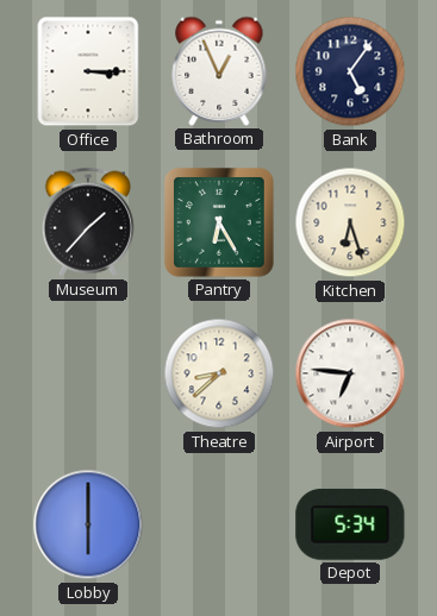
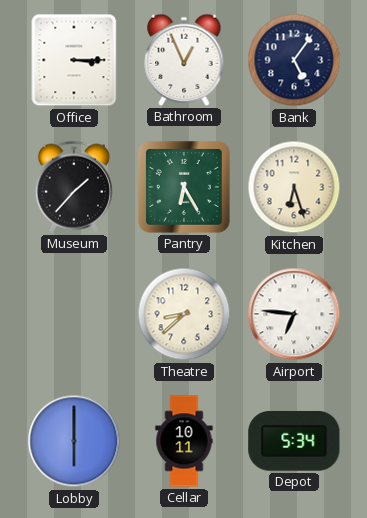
Cellar: none -> 10:11 (184, 441)
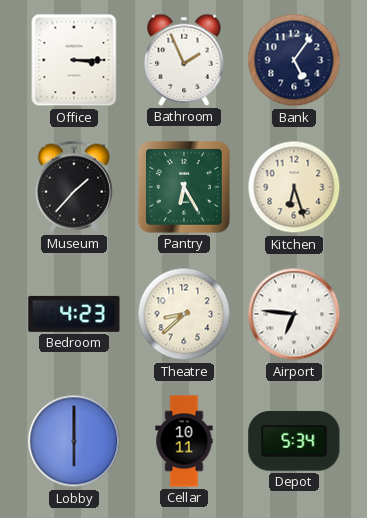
Bathroom: 12:56 -> 1:56 (184, 60)
Bedroom: none -> 4:23 (74, 314)
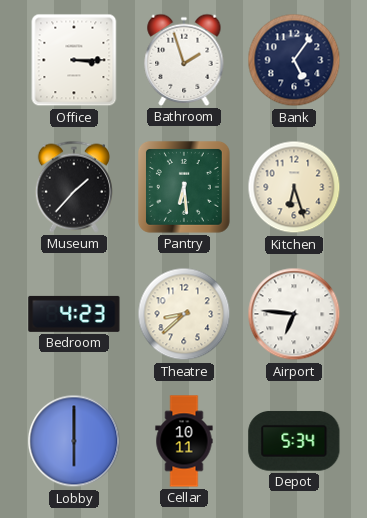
Bathroom: 1:56 -> 1:57 (184, 60)
Pantry: 6:25 -> 6:29 (184, 187)
